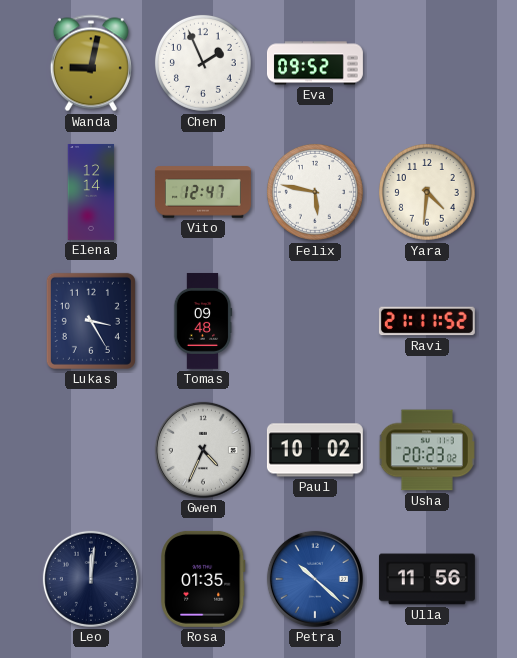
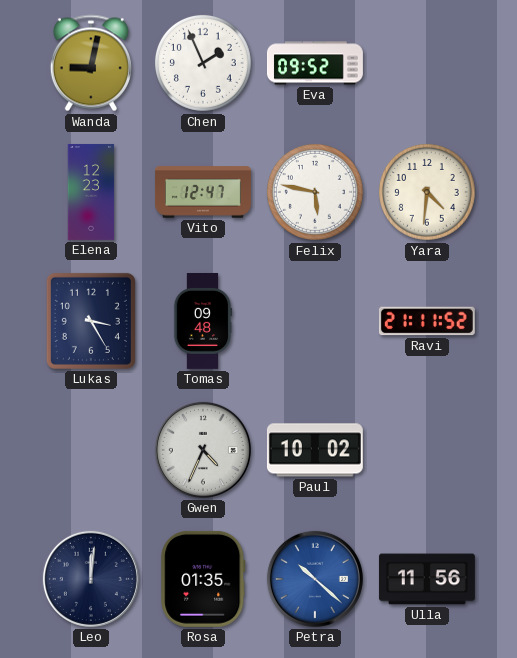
Elena: 12:14 -> 12:23 (91, 192)
Usha: 20:23 -> none (427, 450)
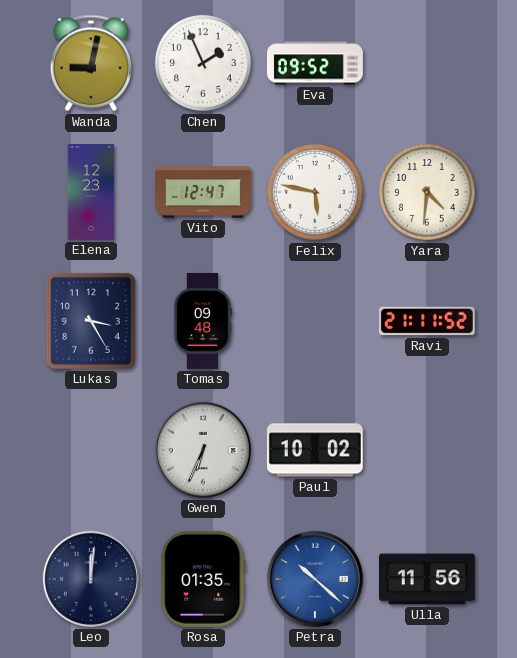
Gwen: 4:34 -> 6:34 (203, 450)
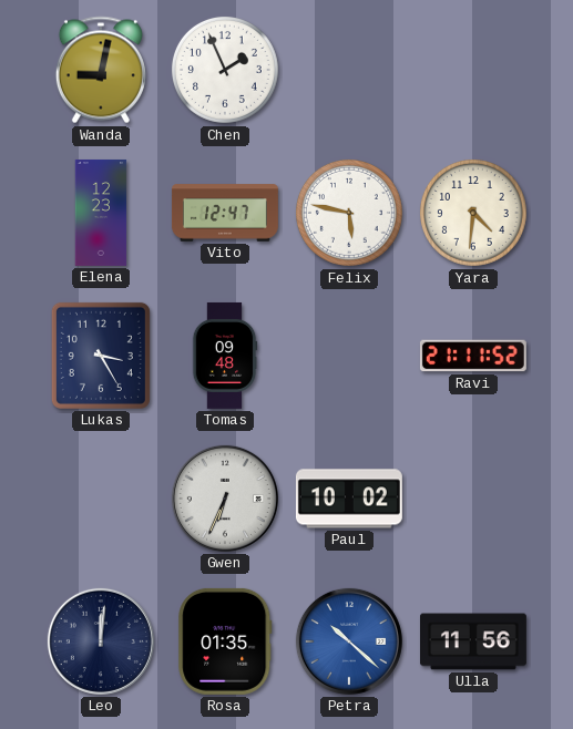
Eva: 09:52 -> none (315, 63)
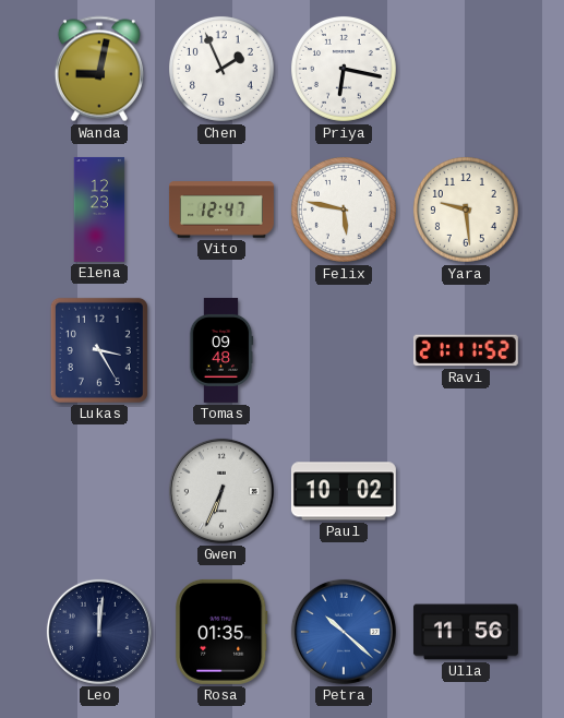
Priya: none -> 6:17 (344, 69)
Yara: 4:31 -> 9:29 (466, 210)
